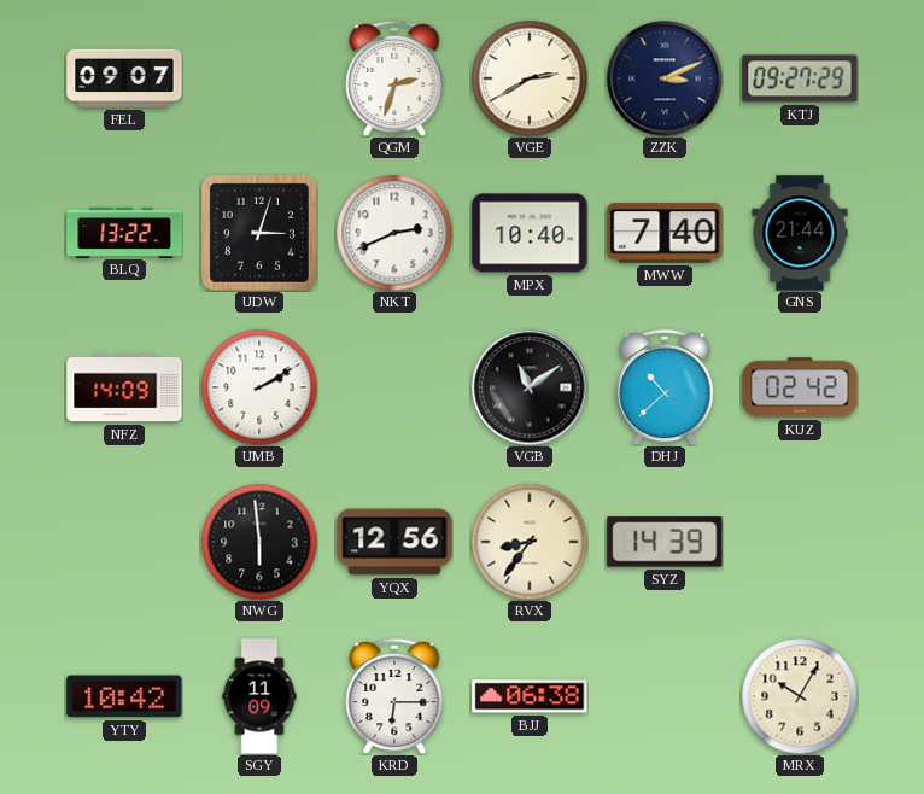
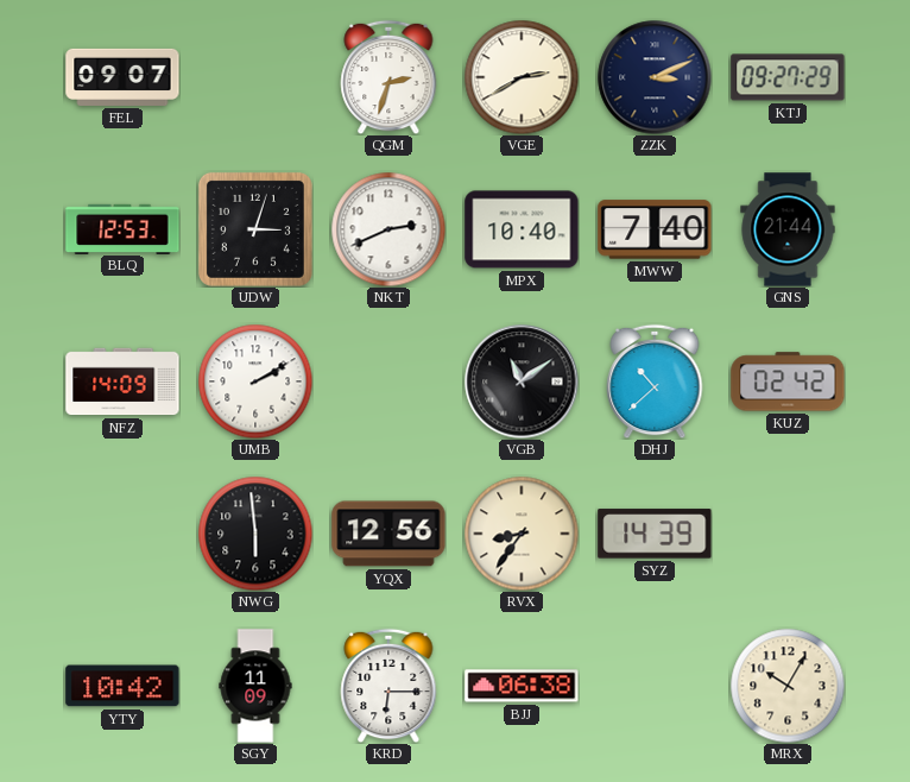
BLQ: 13:22 -> 12:53 (122, 228)
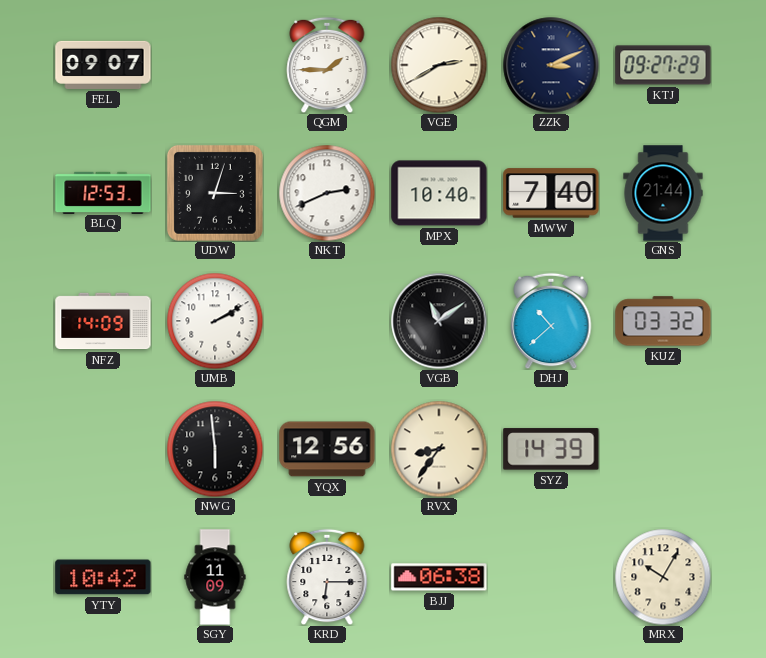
QGM: 2:33 -> 1:45 (327, 65)
KUZ: 02:42 -> 03:32 (663, 321)
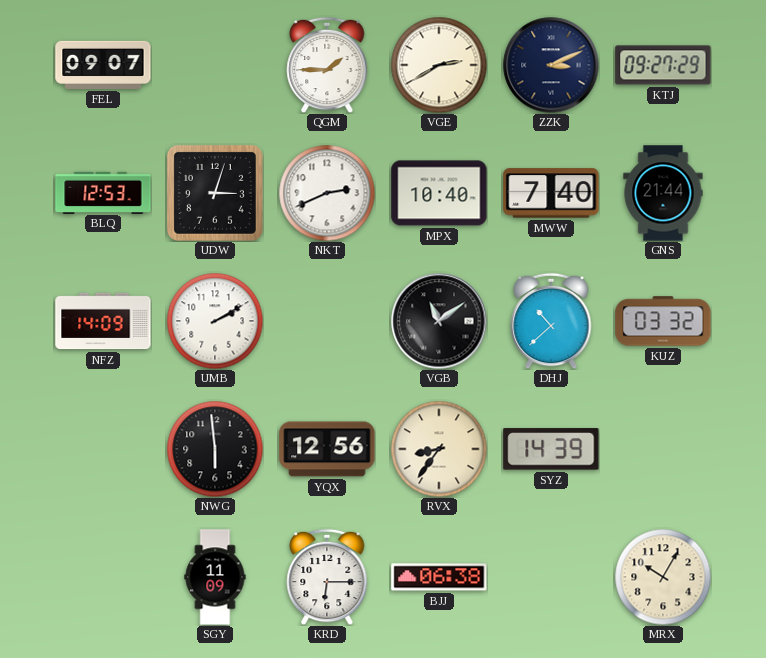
YTY: 10:42 -> none (103, 577)
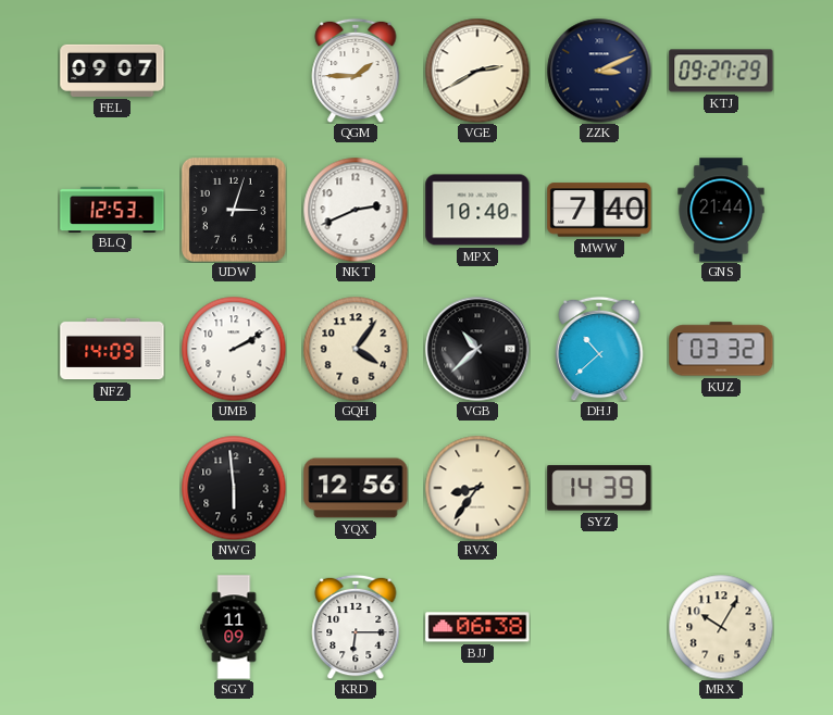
GQH: none -> 4:06 (356, 349)
VGB: 11:09 -> 10:38 (477, 349)
